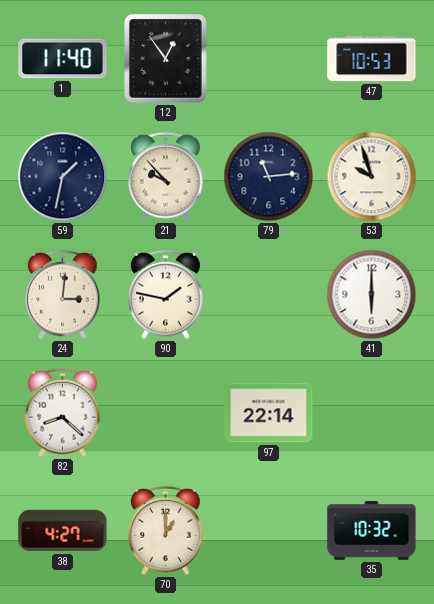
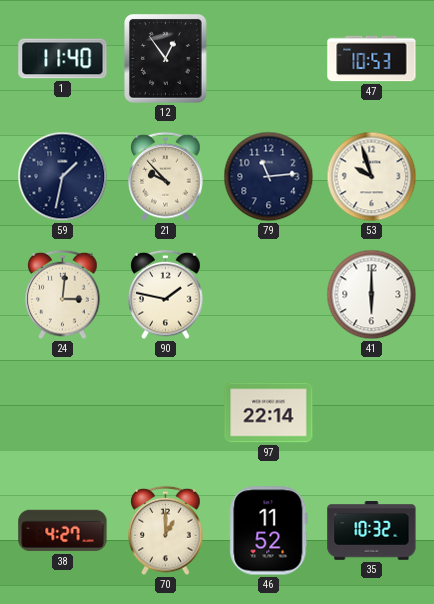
82: 8:22 -> none (63, 413)
46: none -> 11:52 (269, 531)
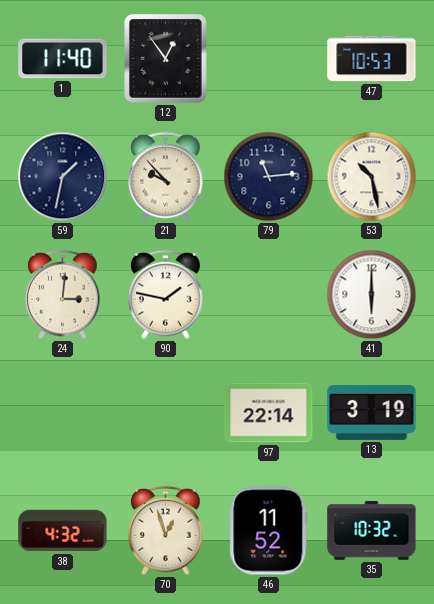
53: 9:57 -> 10:28 (372, 177)
13: none -> 3:19 (372, 412)
38: 4:27 -> 4:32 (63, 531)
70: 1:00 -> 12:57 (166, 531)
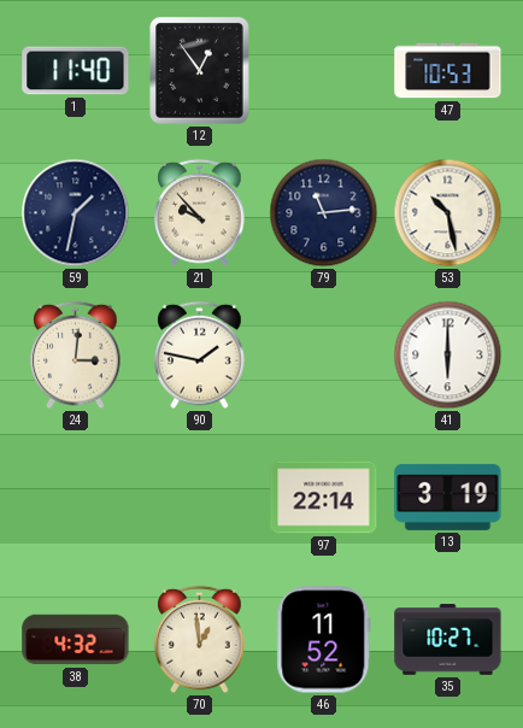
70: 12:57 -> 12:59 (200, 640)
35: 10:32 -> 10:27 (448, 640)
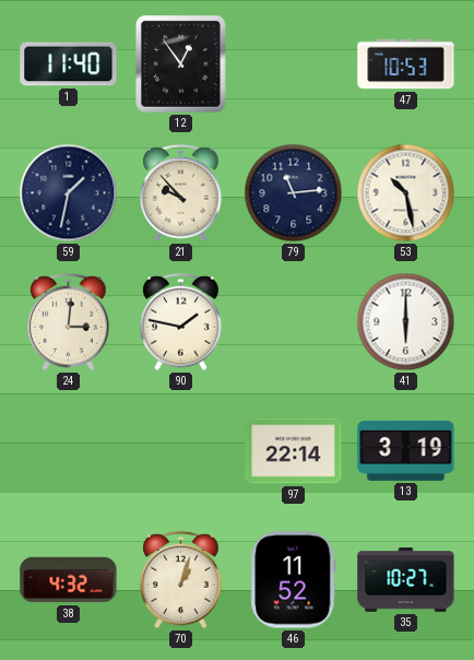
70: 12:59 -> 1:03 (181, 580)
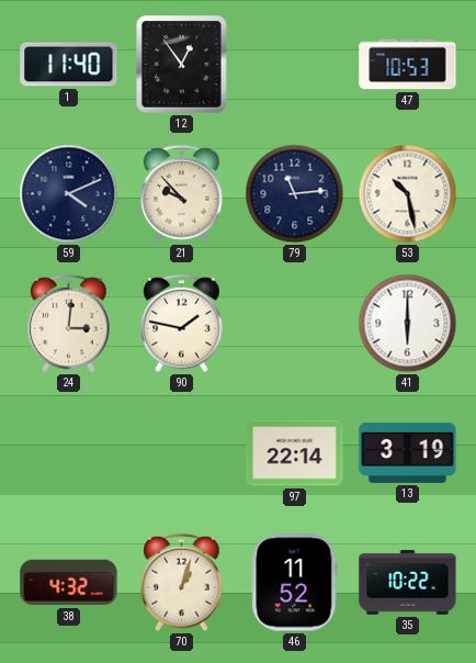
59: 1:32 -> 4:11 (69, 194)
35: 10:27 -> 10:22 (408, 583)
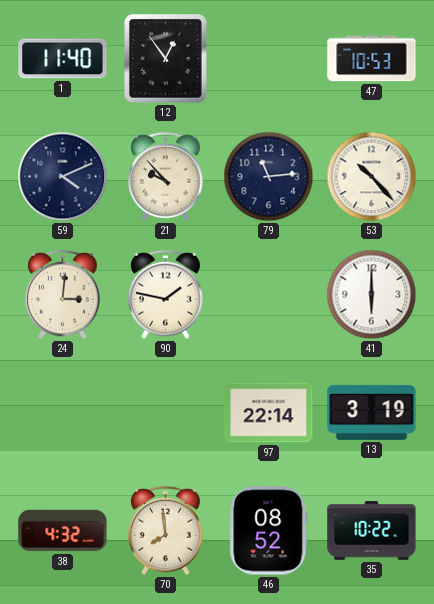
53: 10:28 -> 10:23 (372, 177)
70: 1:03 -> 7:59 (166, 531)
46: 11:52 -> 08:52 (269, 531)
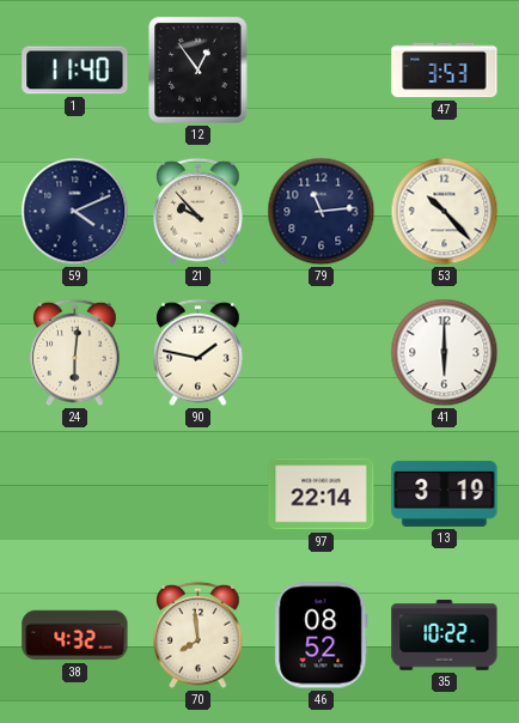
47: 10:53 -> 3:53 (445, 71)
24: 3:01 -> 6:01 (75, 353)
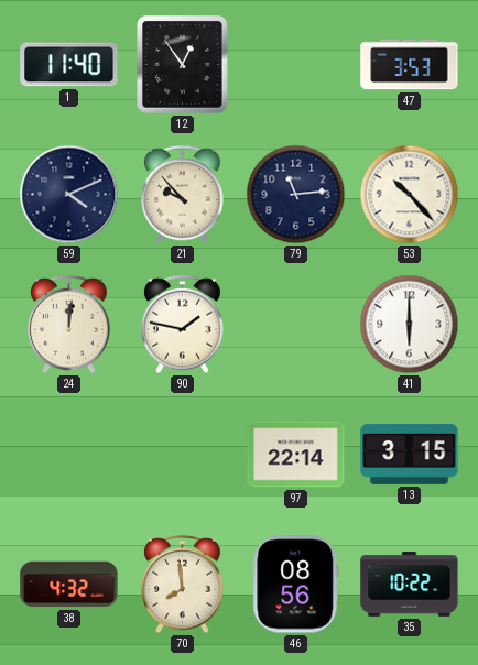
24: 6:01 -> 12:01 (69, 325)
13: 3:19 -> 3:15 (410, 454)
46: 08:52 -> 08:56 (296, 585)
